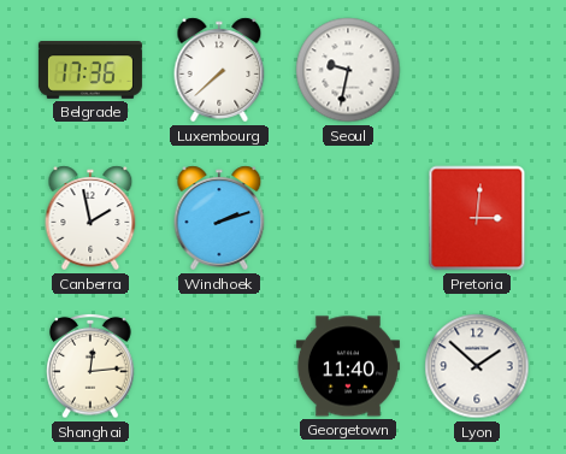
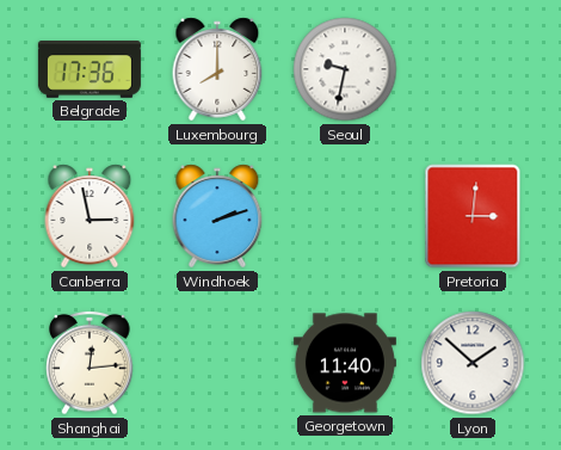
Luxembourg: 7:38 -> 8:00 (217, 69)
Canberra: 1:58 -> 2:58 (90, 216)
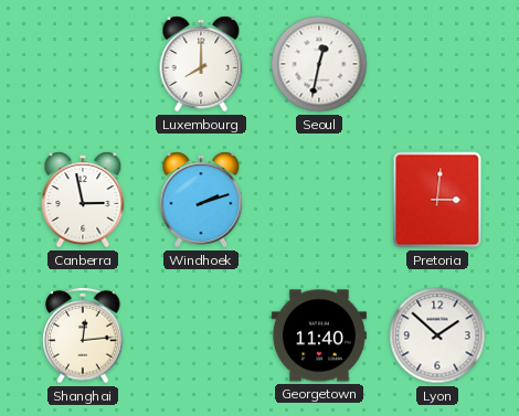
Belgrade: 17:36 -> none (90, 70)
Seoul: 9:32 -> 12:32 (319, 64)
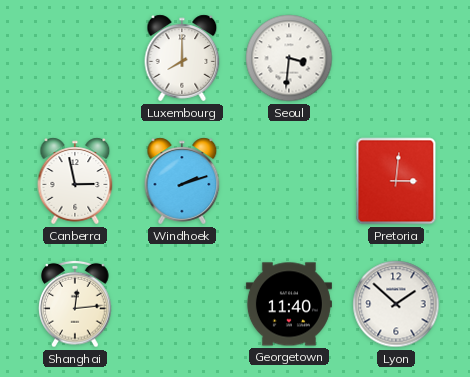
Seoul: 12:32 -> 3:31 (289, 58)
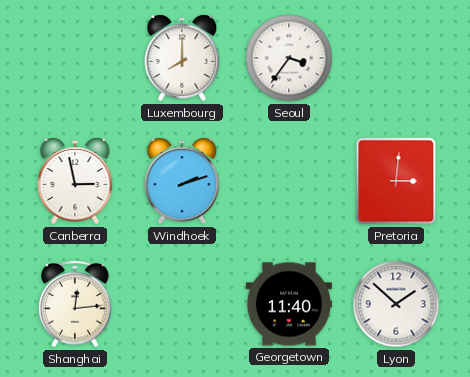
Seoul: 3:31 -> 3:36 (289, 58)
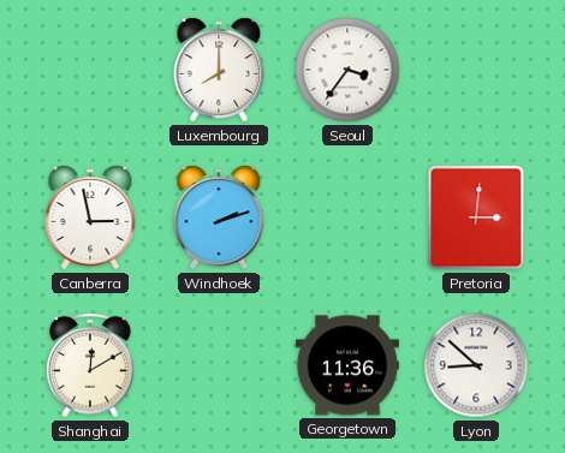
Shanghai: 12:14 -> 12:10 (90, 365)
Georgetown: 11:40 -> 11:36 (347, 365)
Lyon: 1:52 -> 8:52 (476, 365)
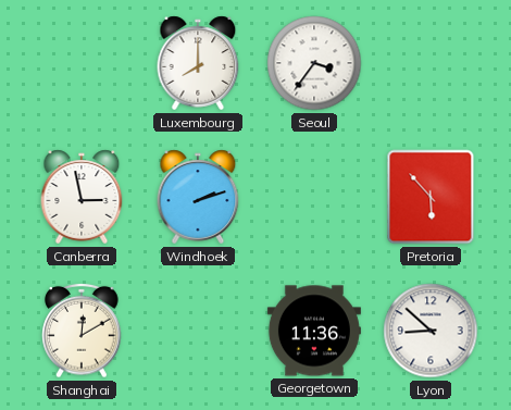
Pretoria: 3:01 -> 5:53 (431, 197)
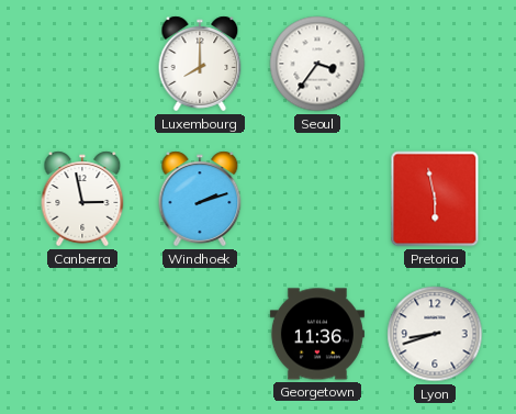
Pretoria: 5:53 -> 5:58 (435, 199)
Shanghai: 12:10 -> none (82, 331)
Lyon: 8:52 -> 8:42 (435, 334)
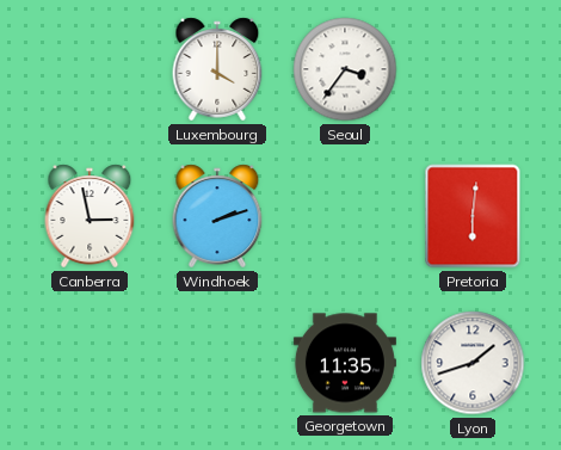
Luxembourg: 8:00 -> 4:00 (217, 69)
Pretoria: 5:58 -> 6:01 (473, 216)
Georgetown: 11:36 -> 11:35 (345, 363)
Lyon: 8:42 -> 1:42 (473, 363)
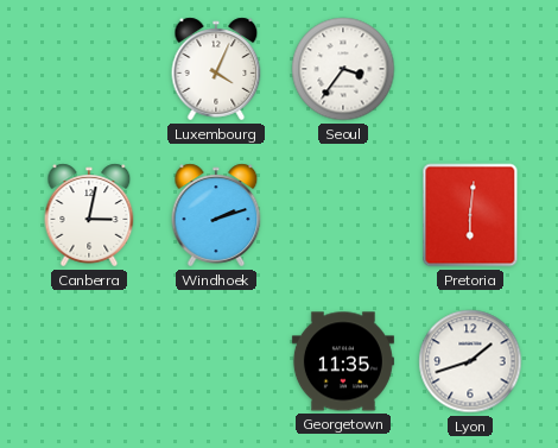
Luxembourg: 4:00 -> 4:04 (216, 69)
Canberra: 2:58 -> 3:02 (89, 215)
